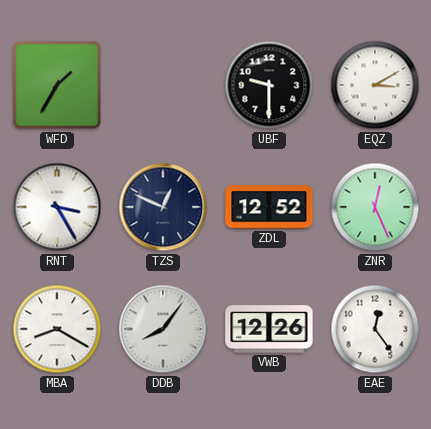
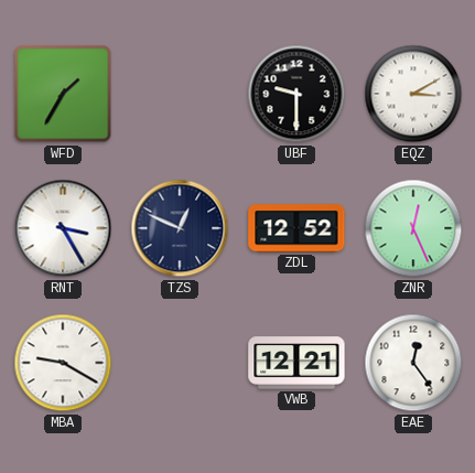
MBA: 8:20 -> 9:20 (63, 363)
DDB: 8:06 -> none (163, 329)
VWB: 12:26 -> 12:21 (296, 363)
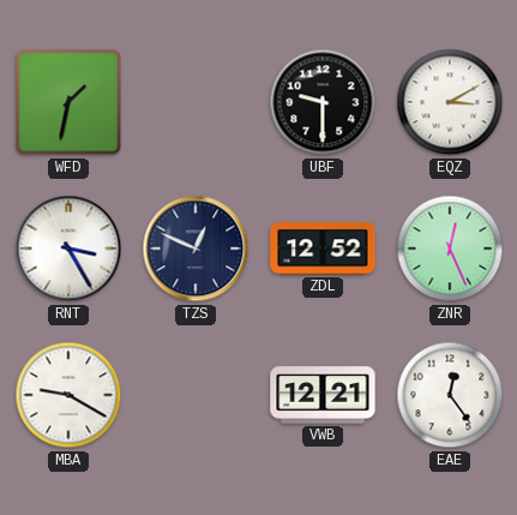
WFD: 1:35 -> 1:32 (68, 102)
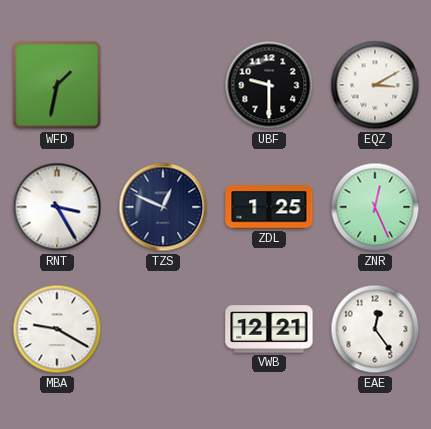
ZDL: 12:52 -> 1:25 (269, 207)
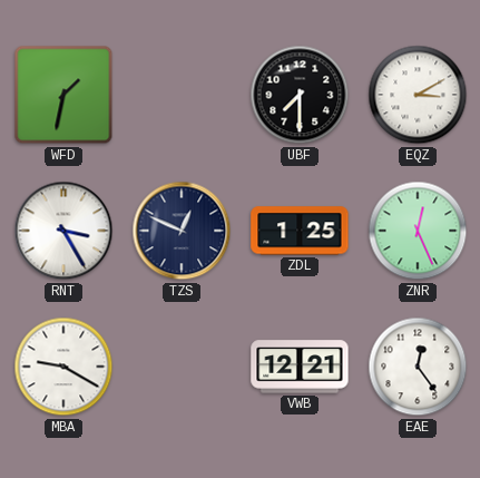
UBF: 9:30 -> 7:30 (300, 95)
